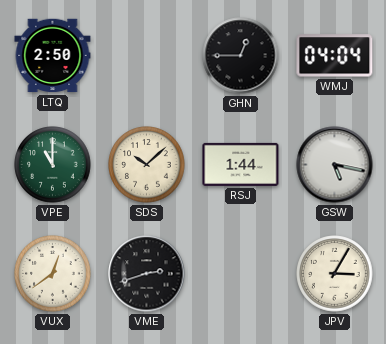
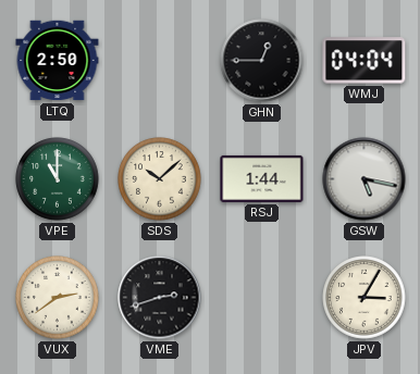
VUX: 12:39 -> 2:39 (58, 298)
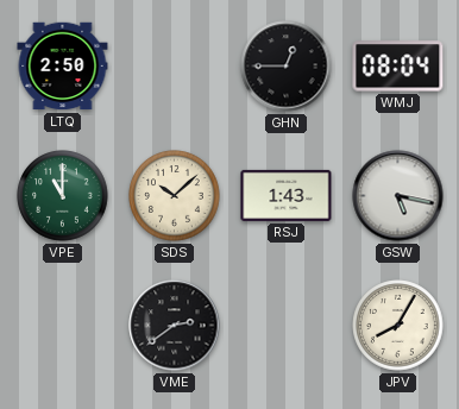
WMJ: 04:04 -> 08:04 (398, 67)
RSJ: 1:44 -> 1:43 (287, 195)
VUX: 2:39 -> none (58, 298)
VME: 2:42 -> 2:39 (175, 326)
JPV: 3:05 -> 8:05 (398, 326)
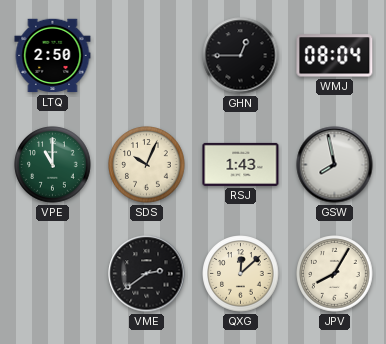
SDS: 10:08 -> 10:04 (147, 165)
GSW: 5:17 -> 7:58 (335, 165)
QXG: none -> 12:08 (241, 274)
